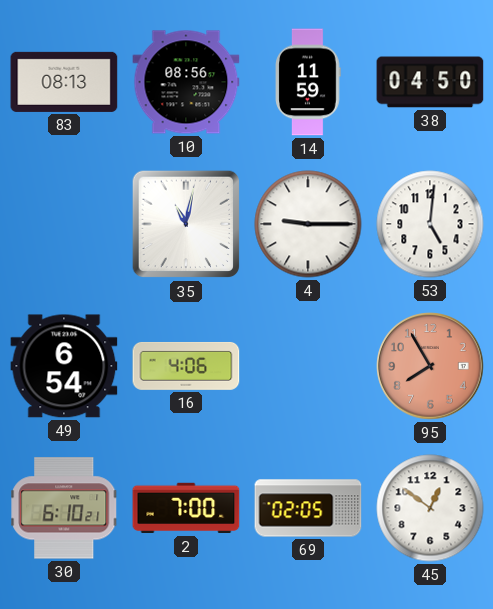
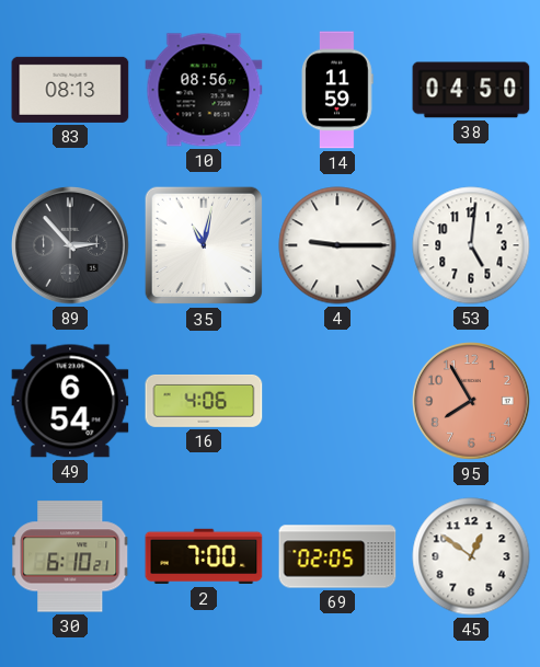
89: none -> 2:53 (70, 245)
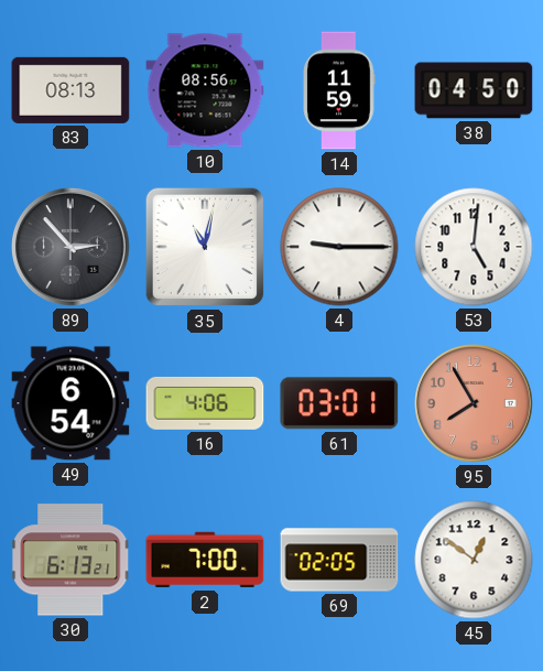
61: none -> 03:01 (339, 403)
30: 6:10 -> 6:13 (70, 560)
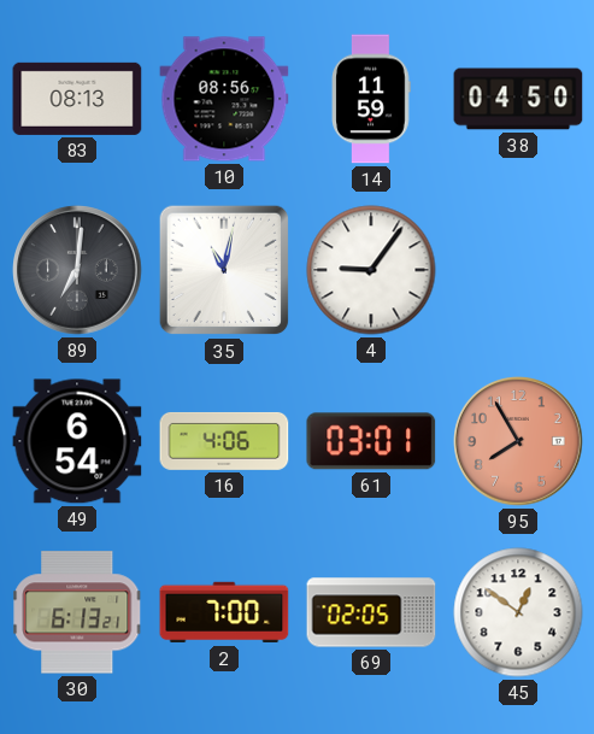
89: 2:53 -> 7:01 (77, 270)
4: 9:15 -> 9:06 (371, 270)
53: 5:01 -> none (474, 247)
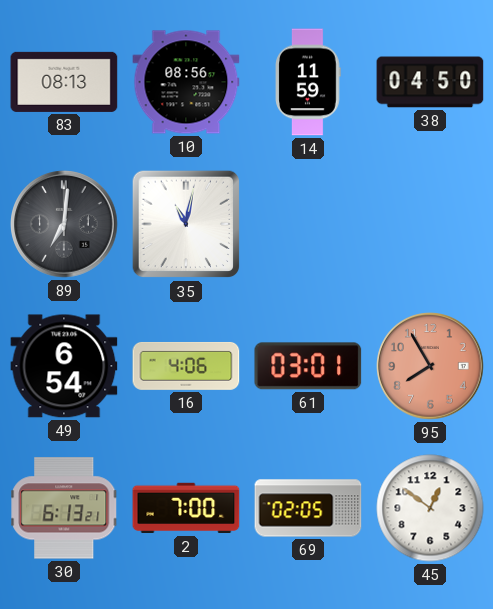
4: 9:06 -> none (371, 270)
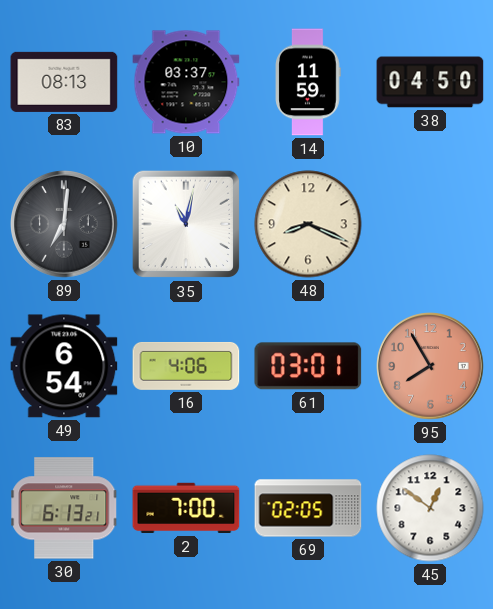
10: 08:56 -> 03:37 (186, 82)
48: none -> 8:19 (308, 224)
